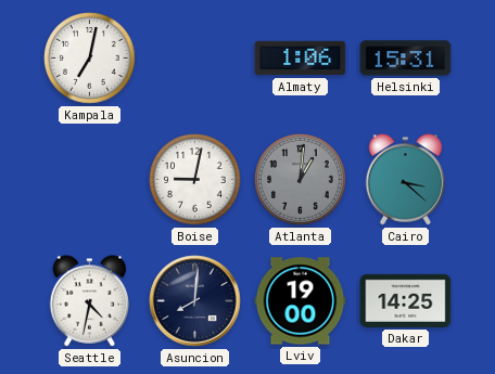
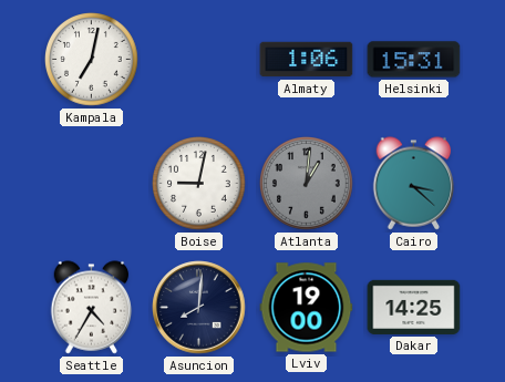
Seattle: 4:32 -> 4:35 (92, 308)
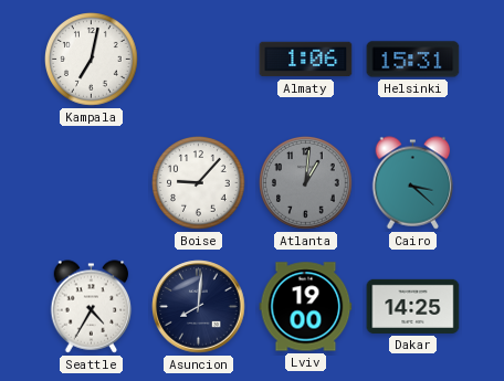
Boise: 9:02 -> 9:07 (199, 183)
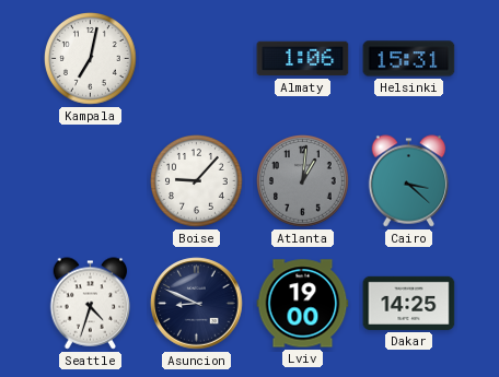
Seattle: 4:35 -> 4:33 (91, 304)
Asuncion: 8:01 -> 8:49 (197, 304)
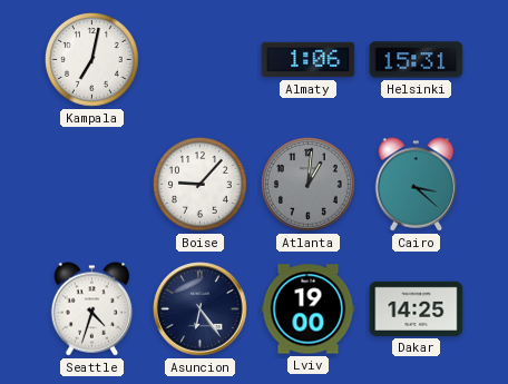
Asuncion: 8:49 -> 6:24 (201, 309)
